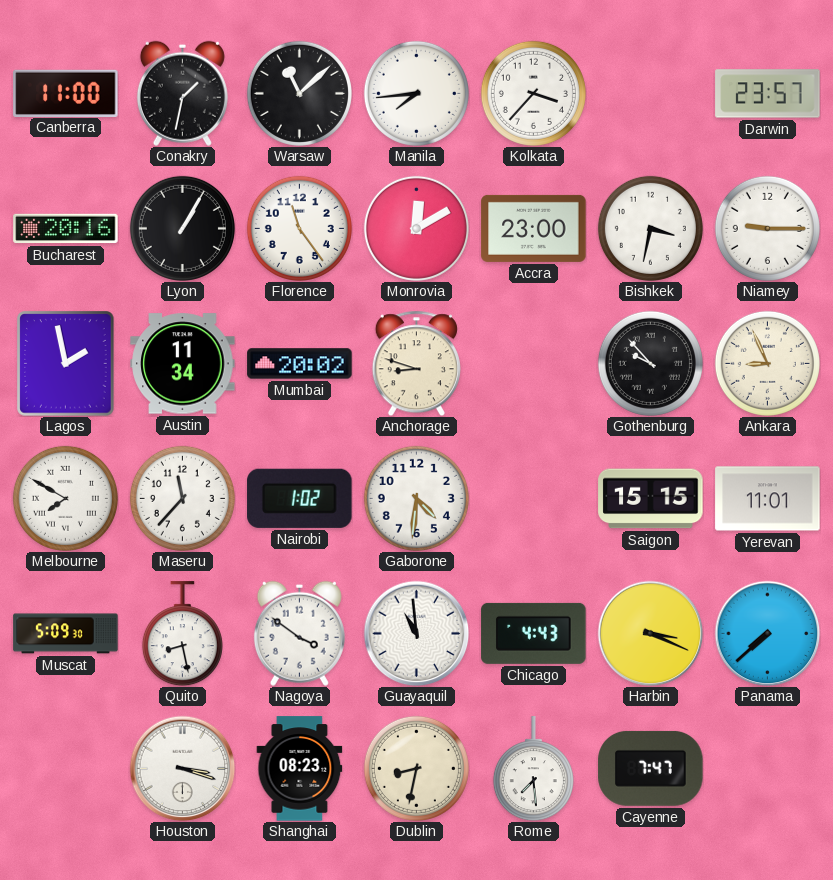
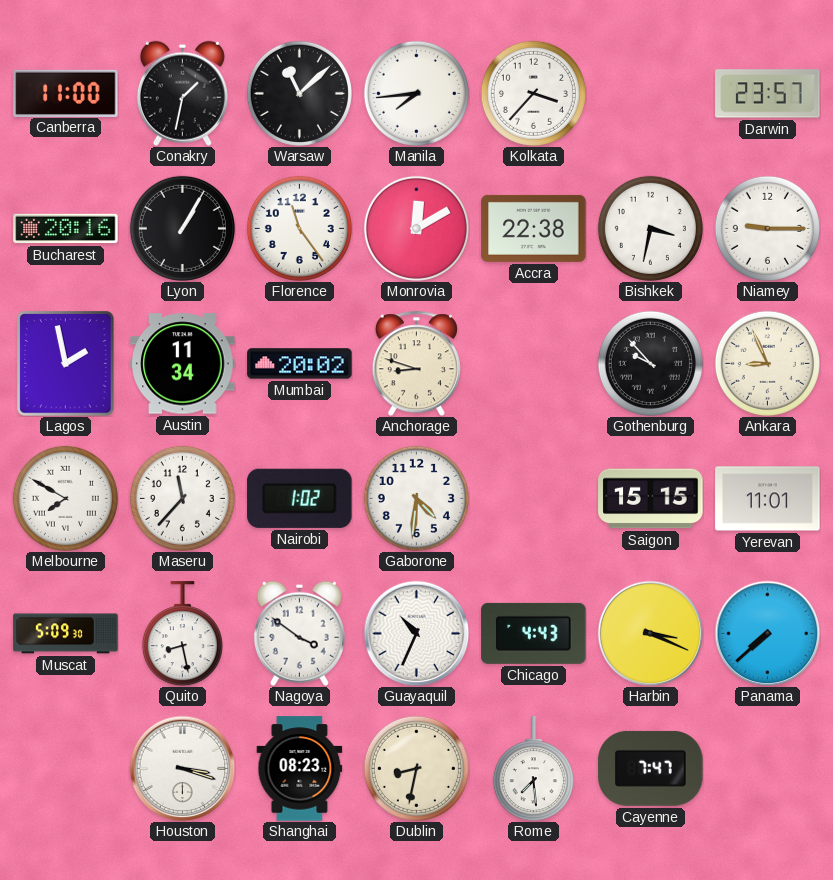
Accra: 23:00 -> 22:38 (534, 228)
Guayaquil: 10:59 -> 10:34 (416, 633)
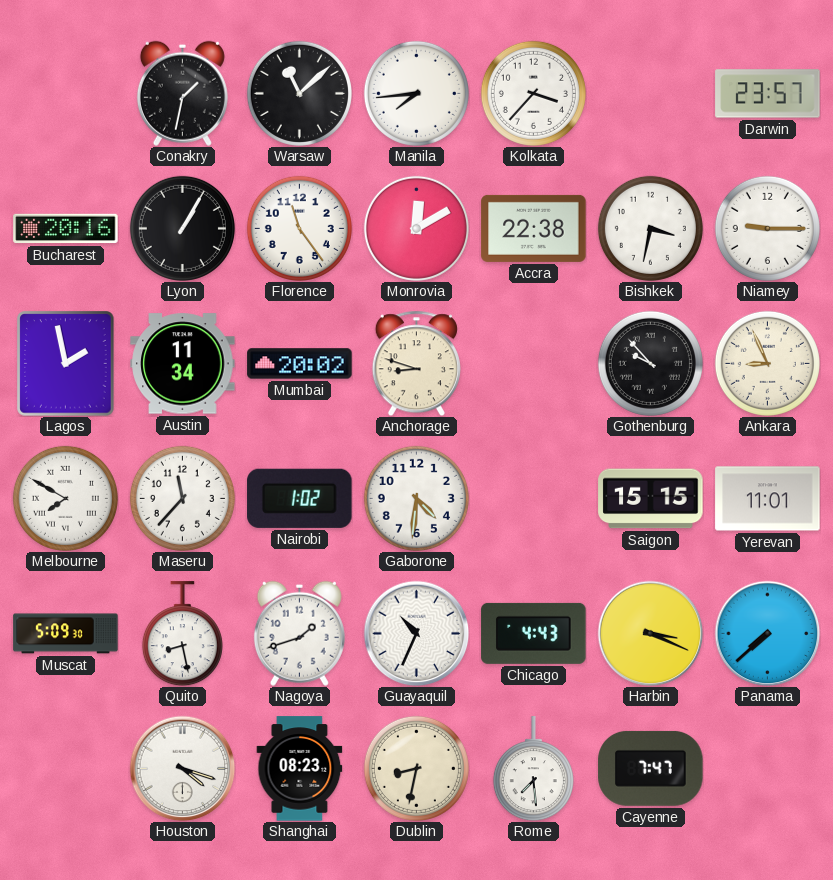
Canberra: 11:00 -> none (66, 93)
Nagoya: 3:51 -> 1:42 (299, 633)
Houston: 3:18 -> 4:18 (182, 768)
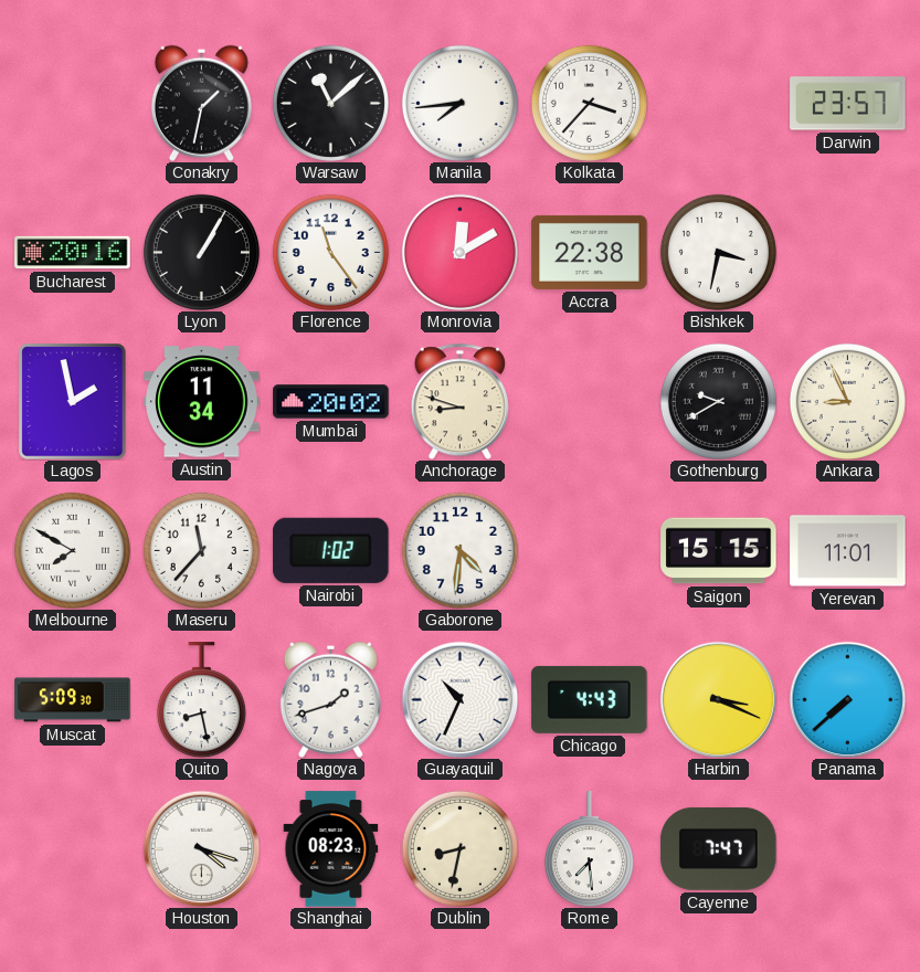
Niamey: 9:15 -> none (767, 228)
Gothenburg: 9:53 -> 9:40 (718, 401)
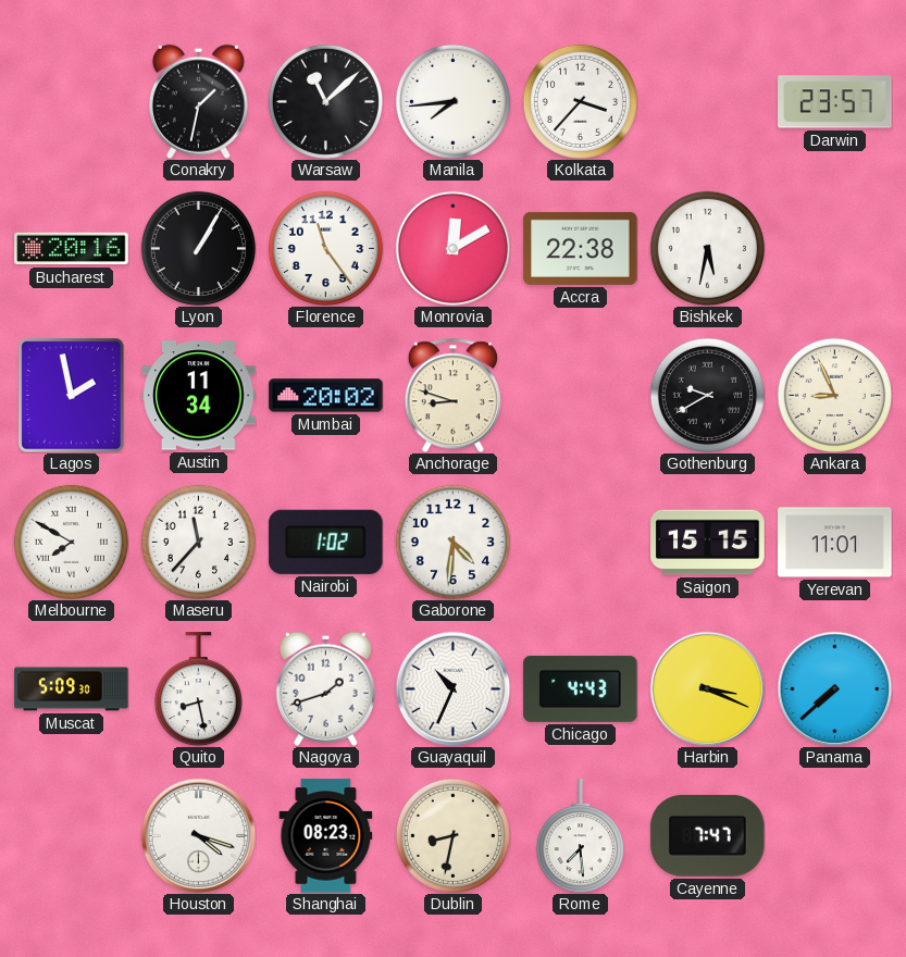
Bishkek: 3:32 -> 5:32 (707, 248)
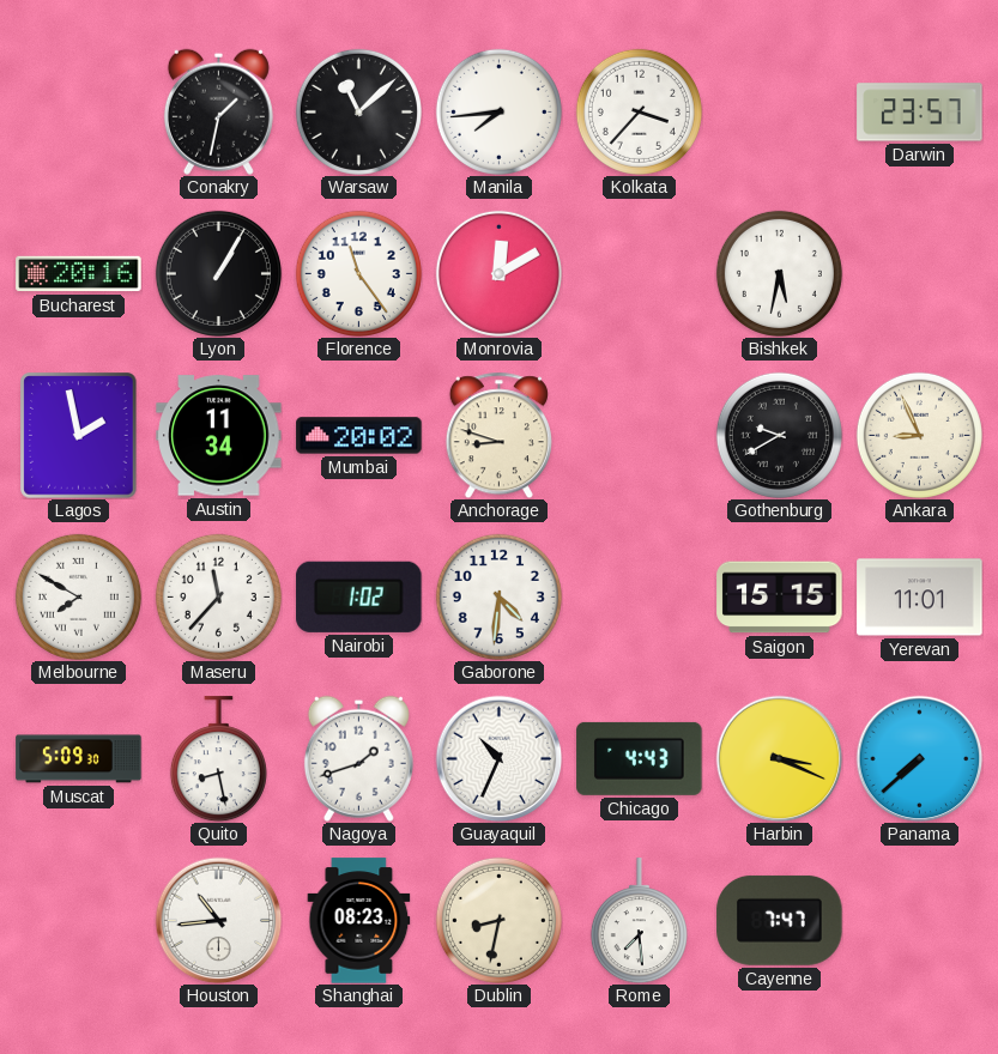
Accra: 22:38 -> none (581, 248)
Houston: 4:18 -> 10:44 (218, 920)
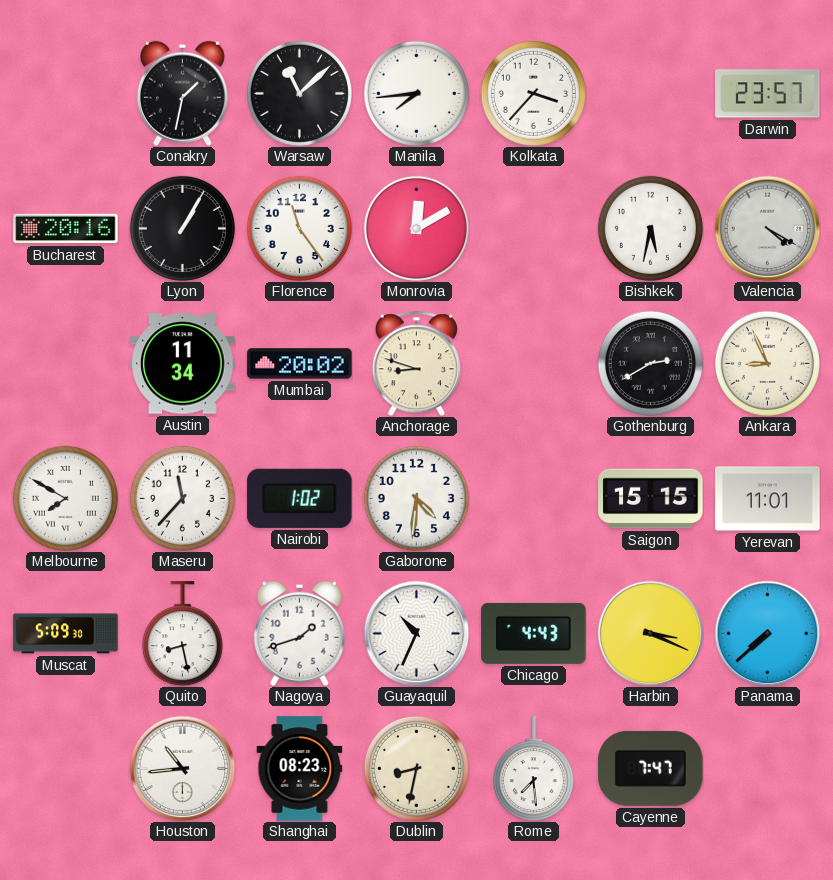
Valencia: none -> 4:20 (767, 228)
Lagos: 1:58 -> none (79, 436)
Gothenburg: 9:40 -> 2:40 (650, 363)
